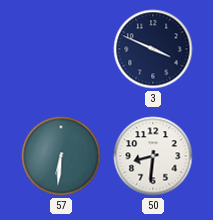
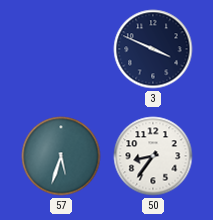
57: 6:31 -> 5:33 (61, 156)
50: 8:31 -> 8:36 (153, 156)
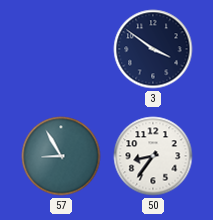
3: 3:49 -> 3:51 (153, 49)
57: 5:33 -> 8:55 (61, 156)
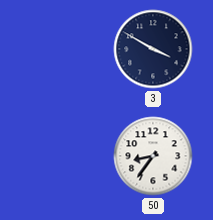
3: 3:51 -> 3:50 (153, 49)
57: 8:55 -> none (61, 156)
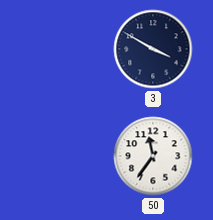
50: 8:36 -> 11:36 (153, 156)
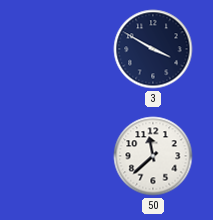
50: 11:36 -> 11:38 (153, 156)
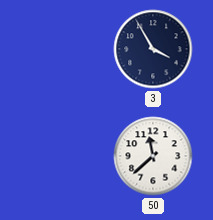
3: 3:50 -> 3:55 (153, 49)
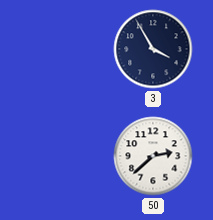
50: 11:38 -> 2:38 (153, 156)
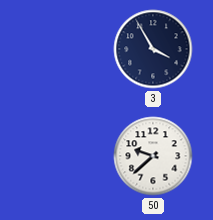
50: 2:38 -> 9:38 (153, 156)
